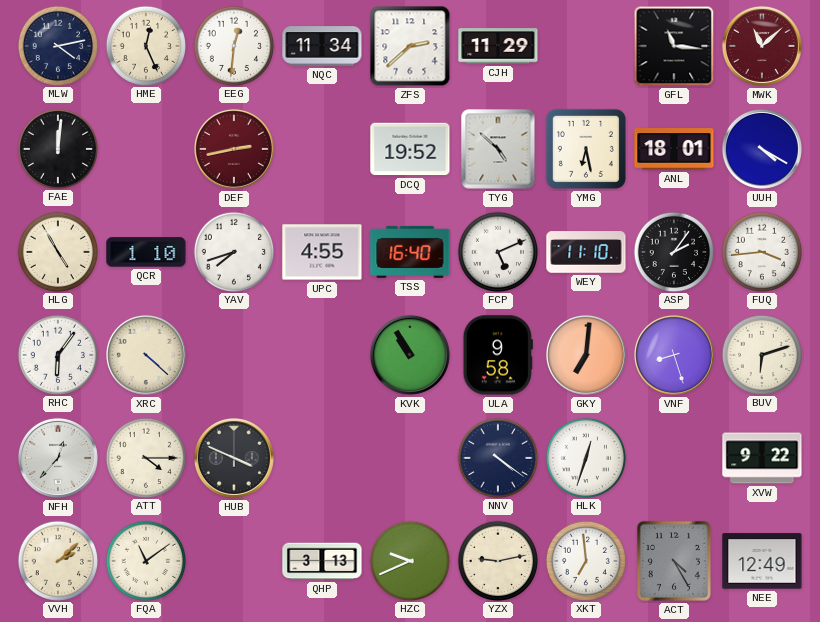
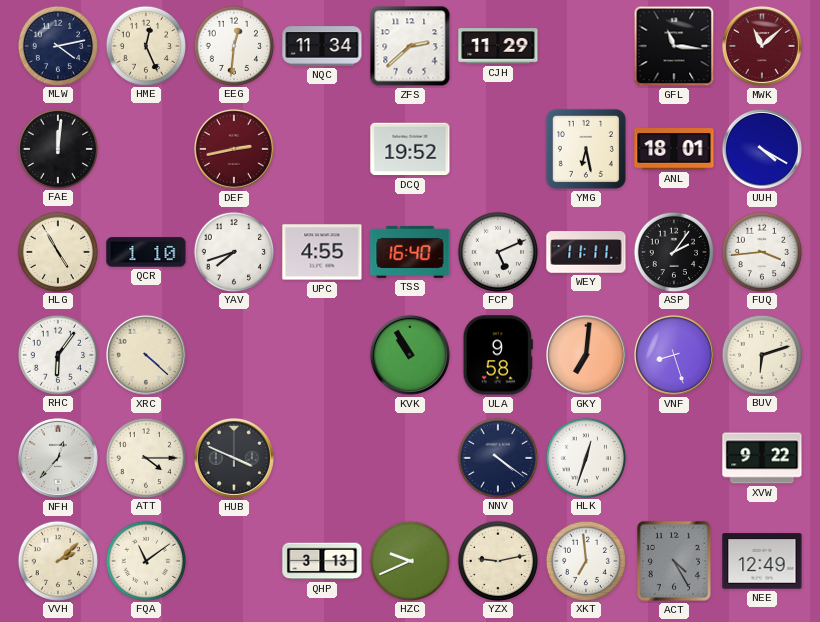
TYG: 4:52 -> none (498, 149)
WEY: 11:10 -> 11:11 (586, 252)
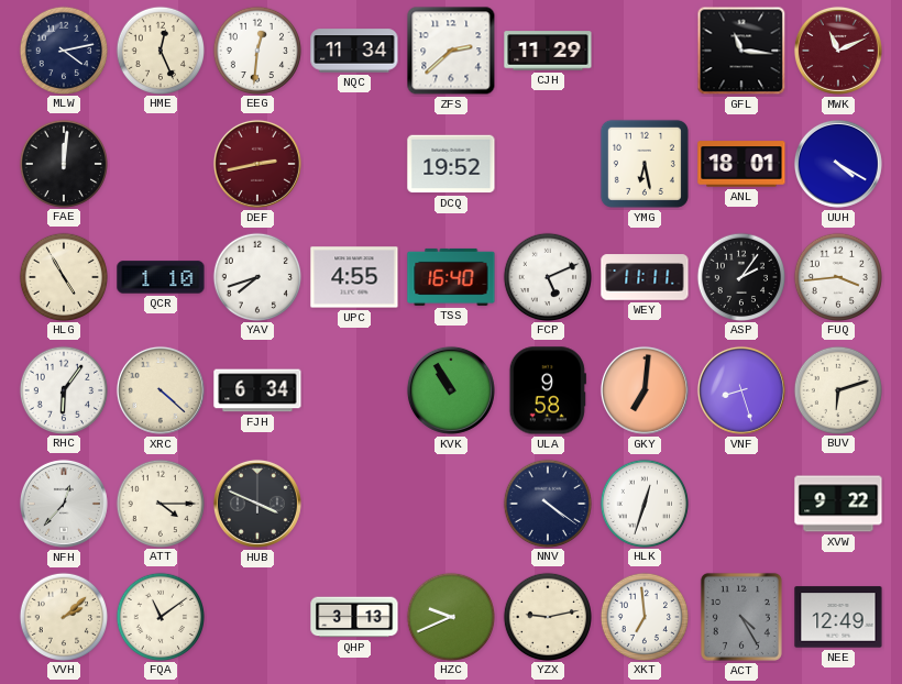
MWK: 11:08 -> 11:11 (838, 51)
FJH: none -> 6:34 (257, 390)
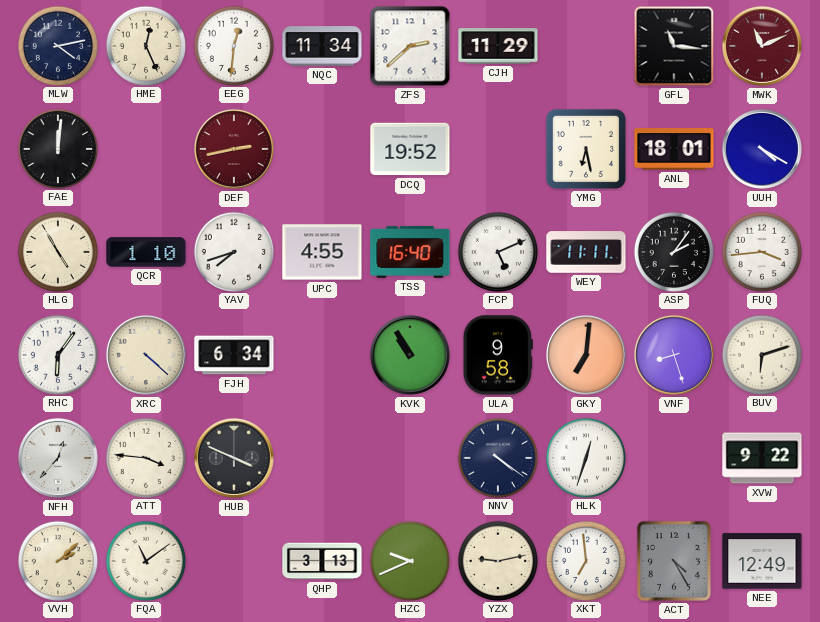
ATT: 4:15 -> 3:46 (145, 457)
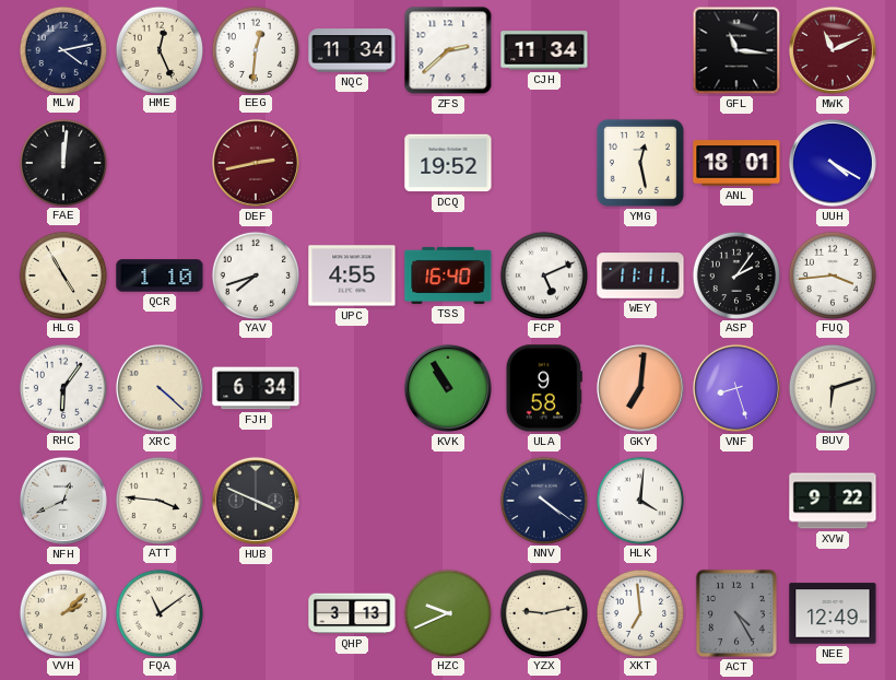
CJH: 11:29 -> 11:34 (544, 50)
YMG: 6:28 -> 12:28 (640, 163)
NFH: 12:37 -> 12:41 (63, 501)
HLK: 12:33 -> 4:01 (639, 500)
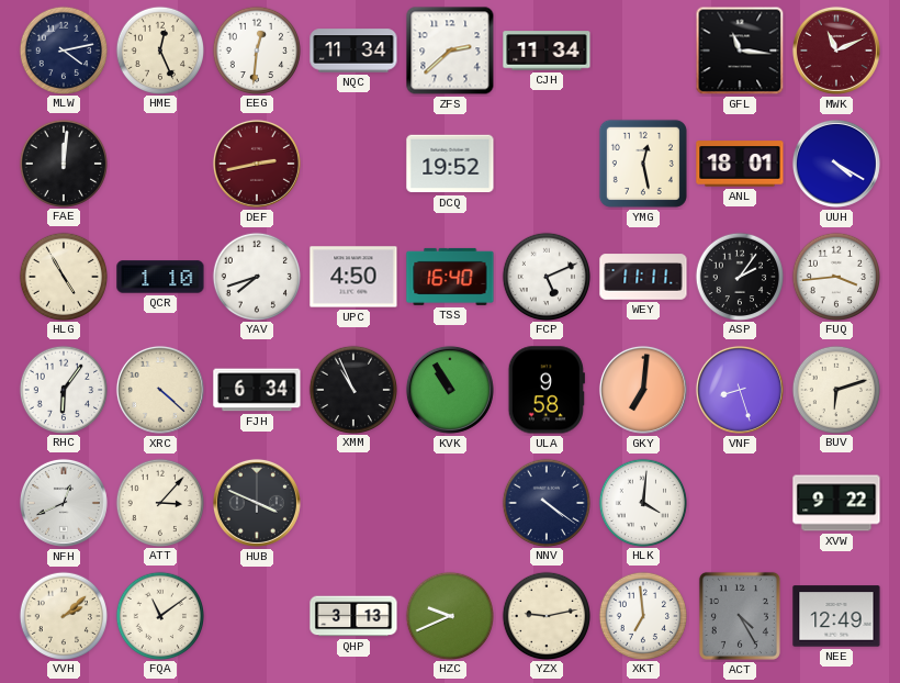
UPC: 4:55 -> 4:50 (353, 277)
XMM: none -> 10:56 (352, 389)
ATT: 3:46 -> 3:07 (159, 502)
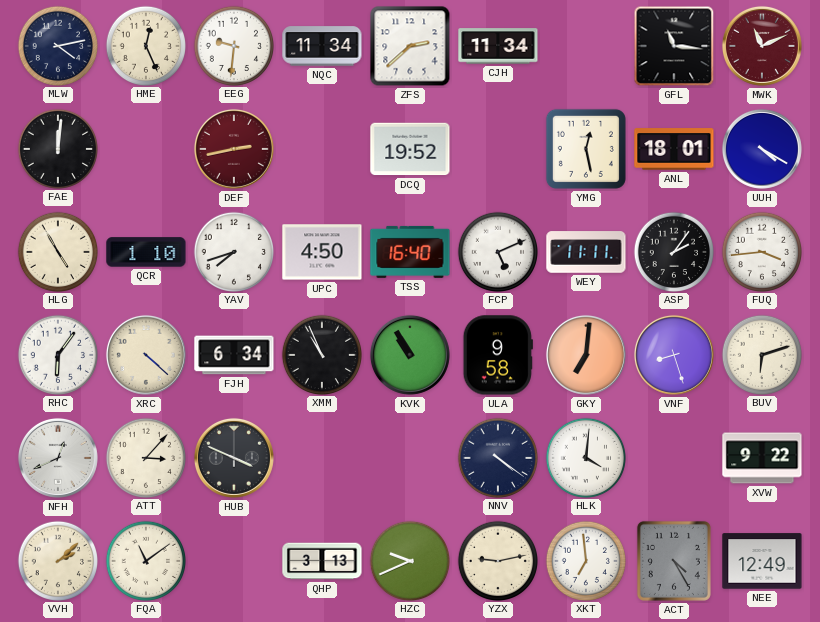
EEG: 12:31 -> 9:31 (233, 45)
